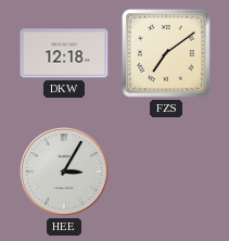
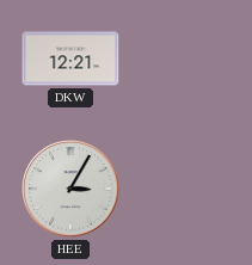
DKW: 12:18 -> 12:21 (70, 58)
FZS: 7:09 -> none (167, 54)
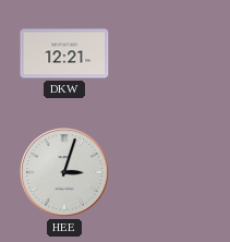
HEE: 3:05 -> 3:03 (64, 172)
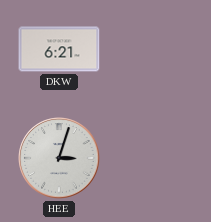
DKW: 12:21 -> 6:21 (59, 49)
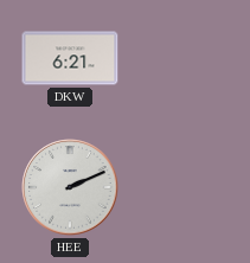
HEE: 3:03 -> 2:11 (70, 187)
